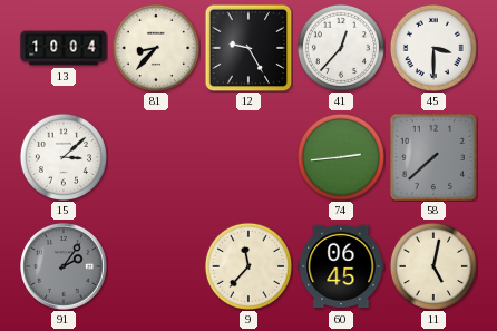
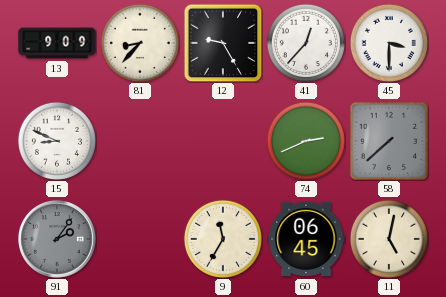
13: 10:04 -> 9:09 (57, 43)
15: 3:08 -> 8:49 (57, 141)
74: 2:44 -> 2:41 (306, 141)
9: 11:37 -> 11:35 (223, 239)
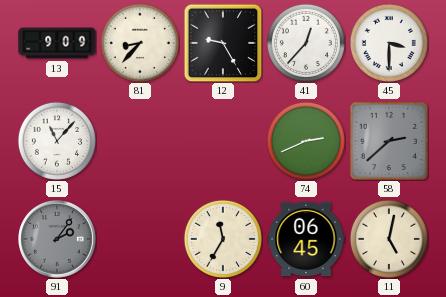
15: 8:49 -> 11:07 (57, 141)
58: 7:38 -> 2:38 (389, 141)
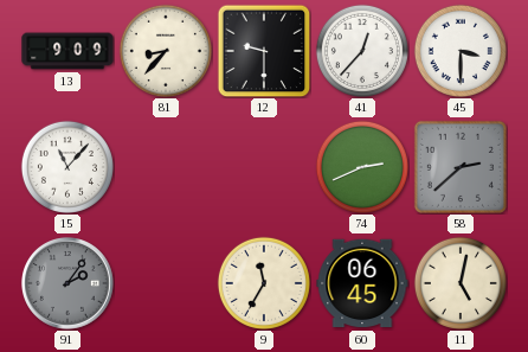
12: 9:25 -> 9:30 (264, 51)
